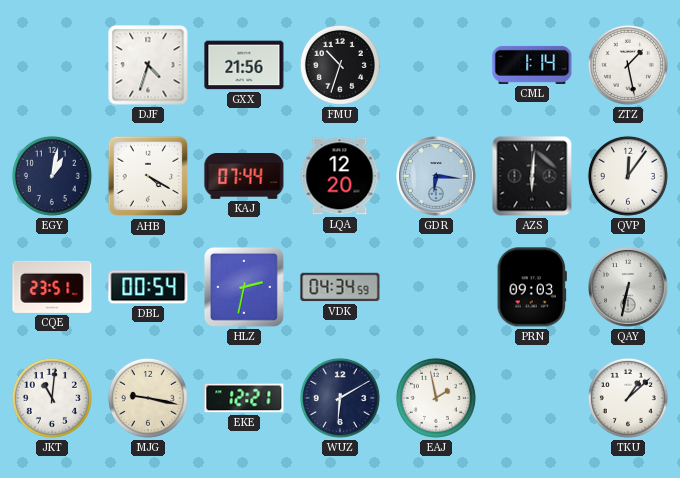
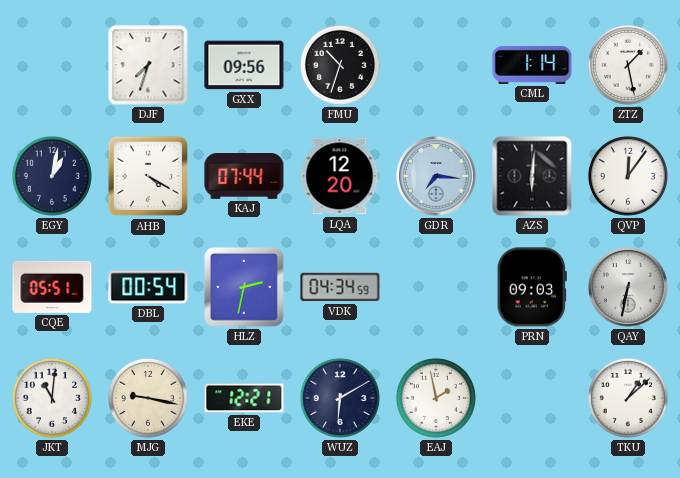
DJF: 4:33 -> 7:33 (148, 65)
GXX: 21:56 -> 09:56 (244, 65)
GDR: 6:16 -> 7:16 (436, 176)
CQE: 23:51 -> 05:51 (52, 287)
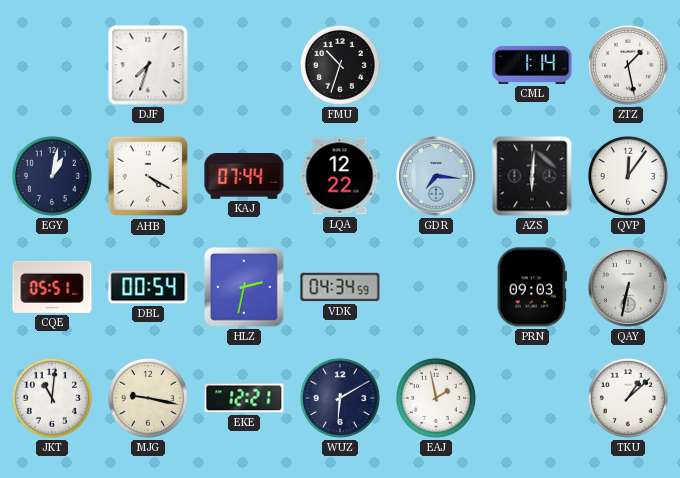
GXX: 09:56 -> none (244, 65)
LQA: 12:20 -> 12:22 (340, 176)
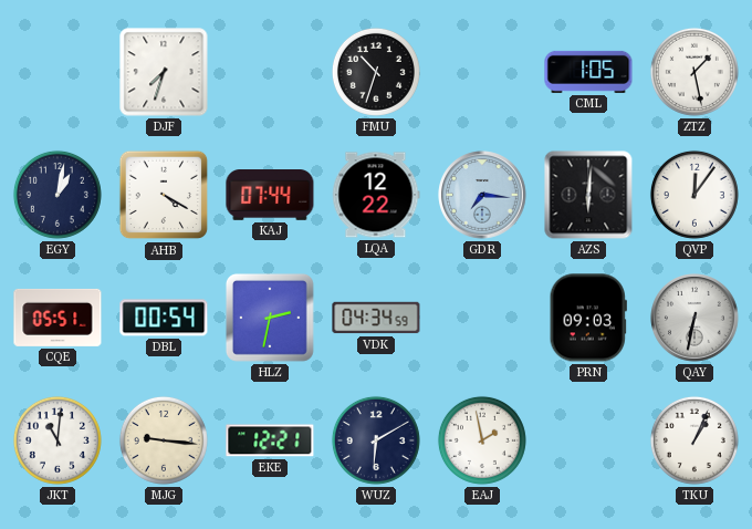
CML: 1:14 -> 1:05 (588, 72)
MJG: 9:17 -> 9:16 (164, 440)
TKU: 1:08 -> 1:04 (694, 440)
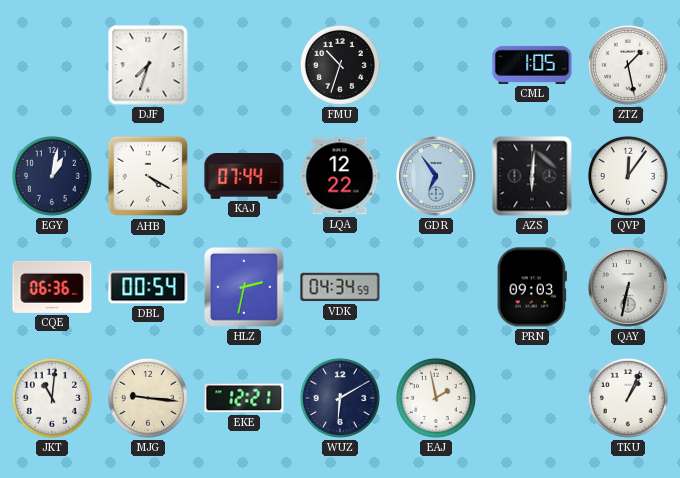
GDR: 7:16 -> 6:54 (436, 176)
CQE: 05:51 -> 06:36 (52, 287)
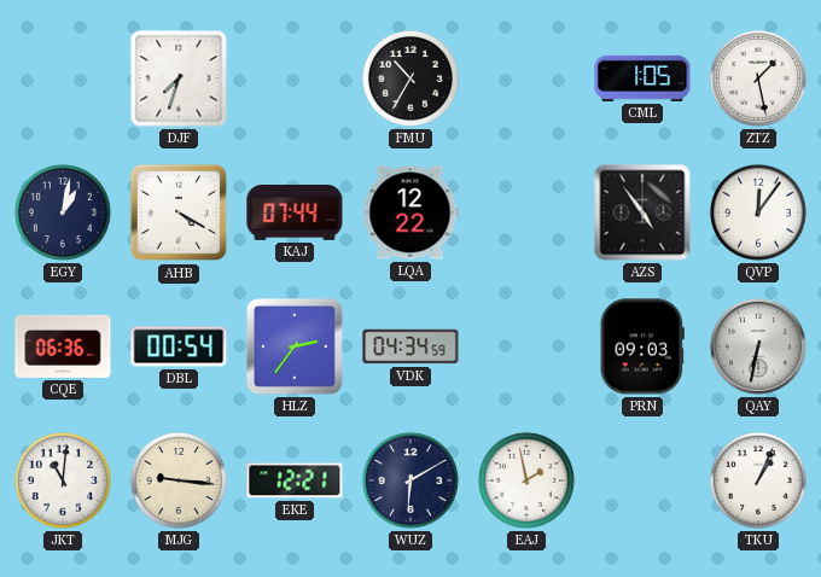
FMU: 10:33 -> 10:35 (410, 78)
GDR: 6:54 -> none (436, 176)
AZS: 6:01 -> 4:54 (642, 212)
HLZ: 2:32 -> 2:36 (295, 346)
